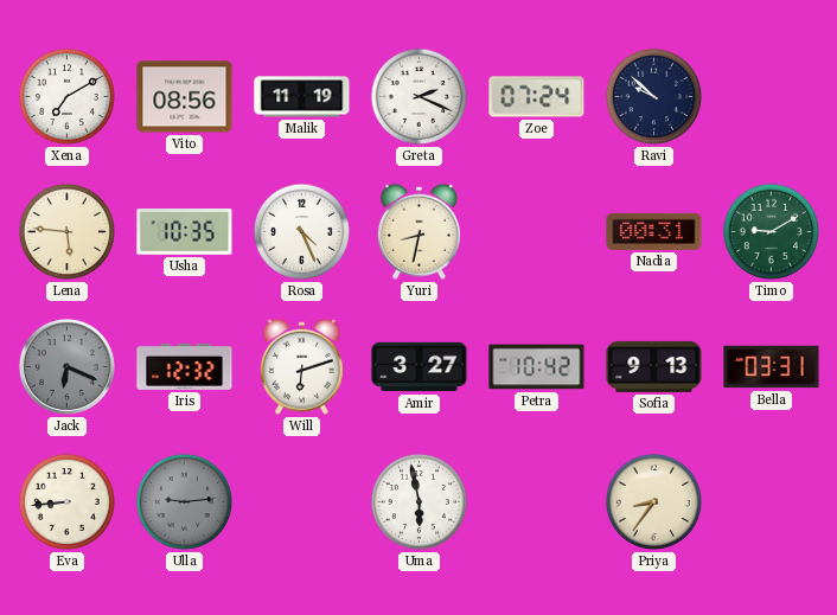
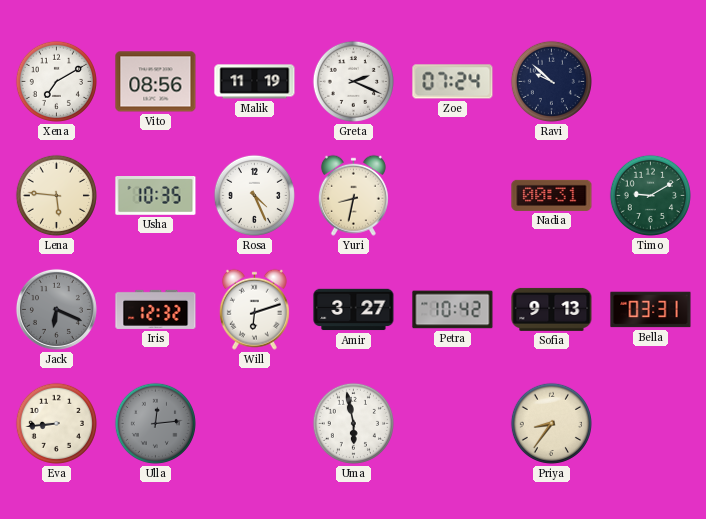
Ulla: 9:14 -> 12:14 (155, 423)
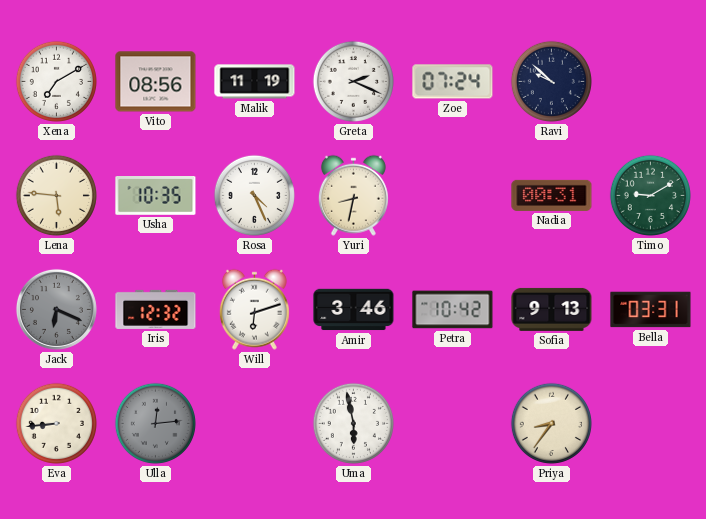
Amir: 3:27 -> 3:46 (354, 310)
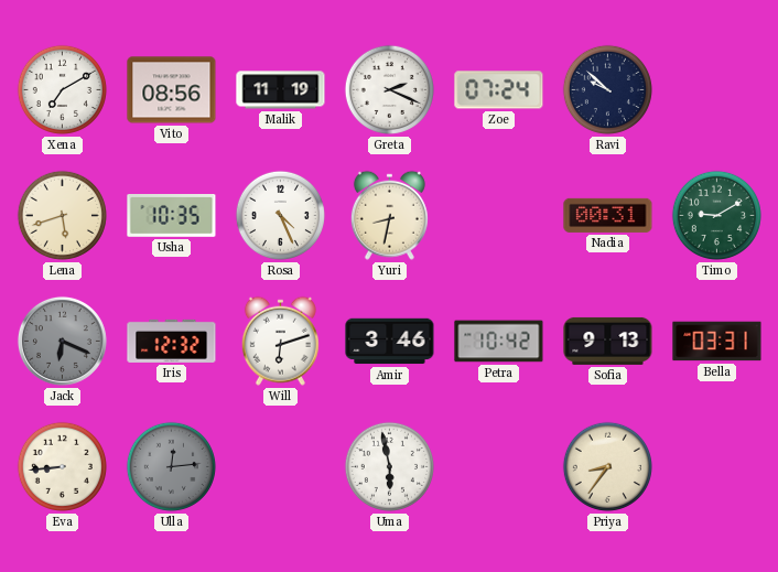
Lena: 5:46 -> 5:42 (62, 215)
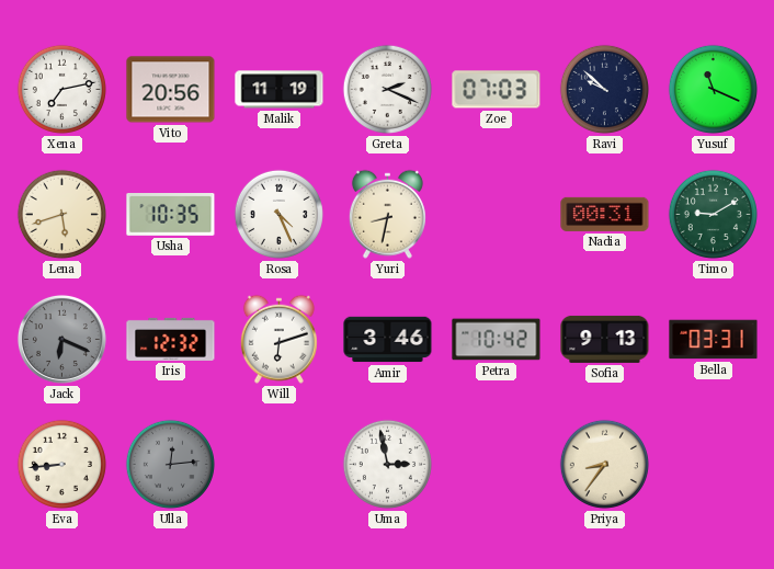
Xena: 7:10 -> 7:13 (61, 89)
Vito: 08:56 -> 20:56 (171, 90)
Zoe: 07:24 -> 07:03 (497, 90)
Yusuf: none -> 11:19 (713, 89)
Uma: 5:58 -> 2:58 (387, 464)
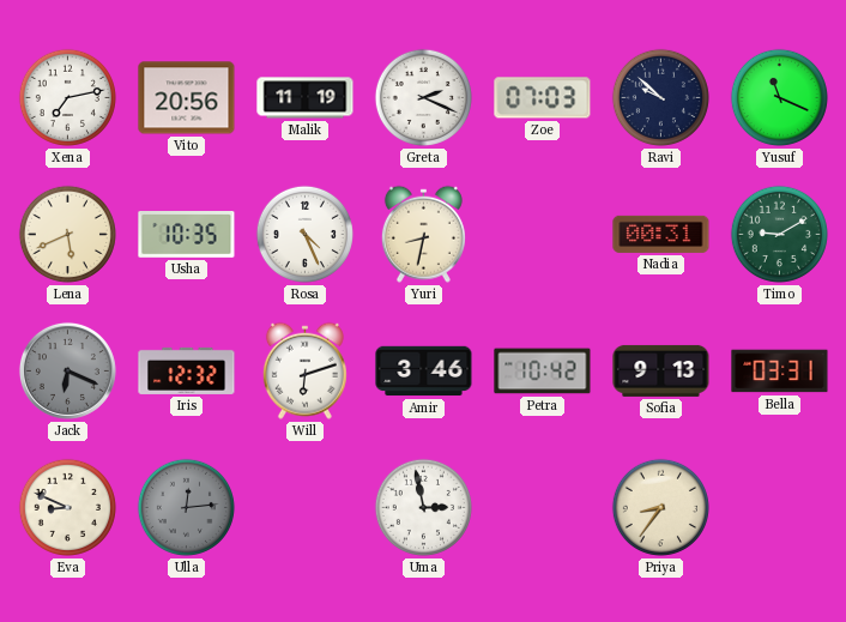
Lena: 5:42 -> 5:41 (67, 234)
Eva: 8:44 -> 8:49 (67, 507)
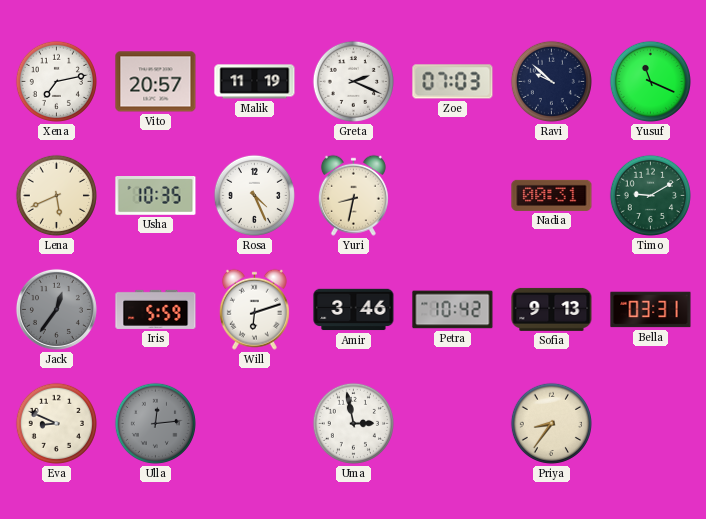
Vito: 20:56 -> 20:57 (156, 82)
Jack: 6:19 -> 12:36 (56, 309)
Iris: 12:32 -> 5:59 (156, 309)
